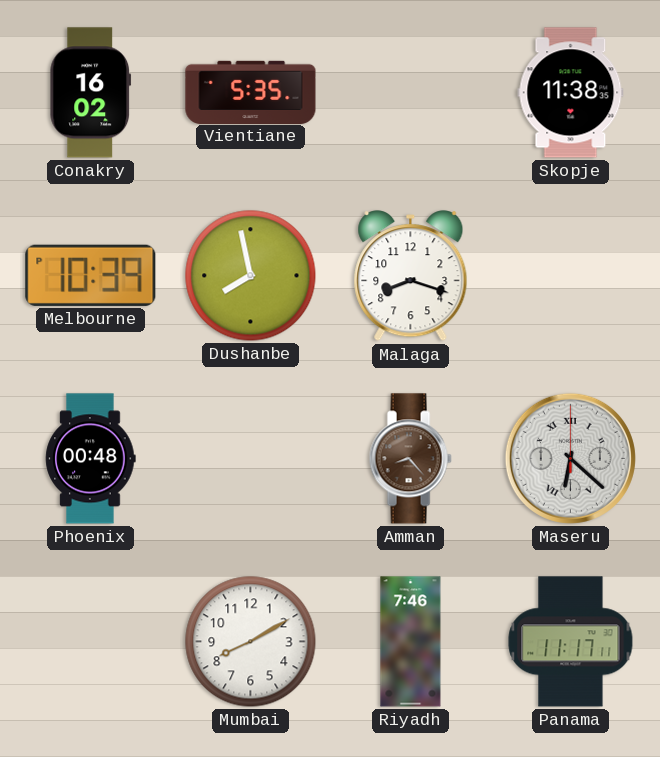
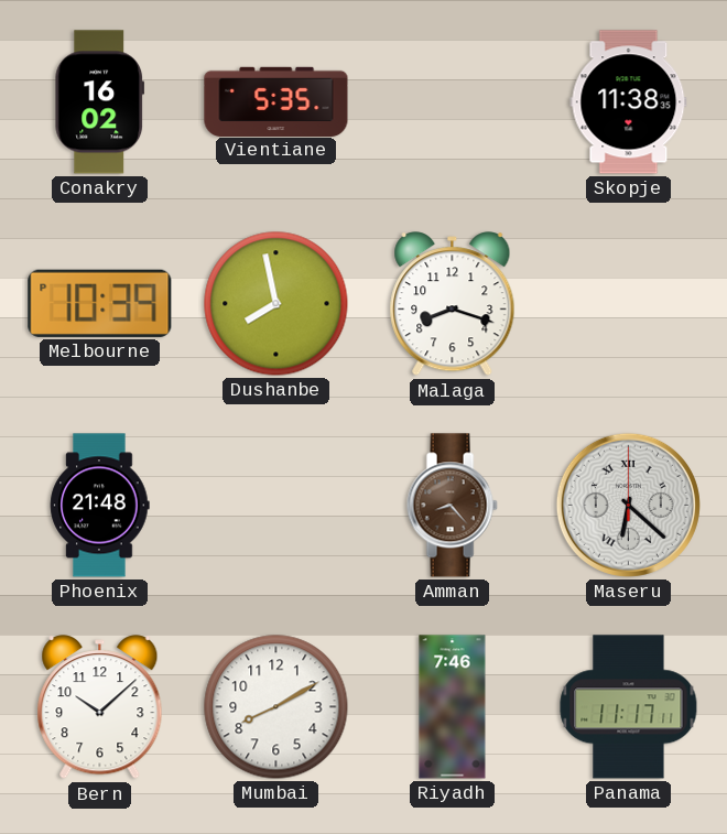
Phoenix: 00:48 -> 21:48 (100, 506)
Bern: none -> 10:08 (100, 707)
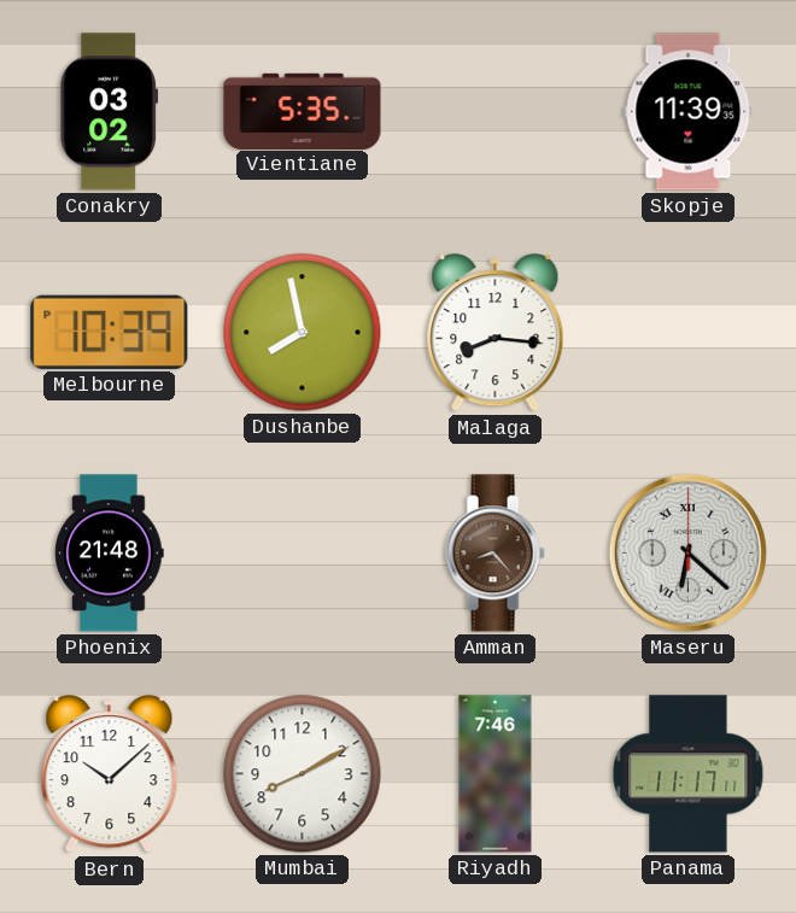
Conakry: 16:02 -> 03:02 (110, 112)
Skopje: 11:38 -> 11:39 (689, 112)
Malaga: 8:18 -> 8:16 (496, 333)
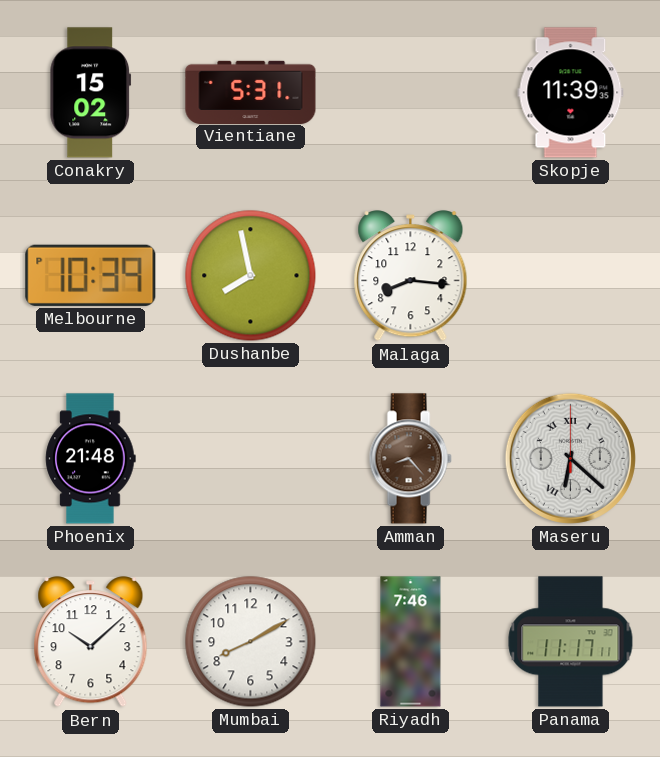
Conakry: 03:02 -> 15:02 (91, 93)
Vientiane: 5:35 -> 5:31 (251, 92)
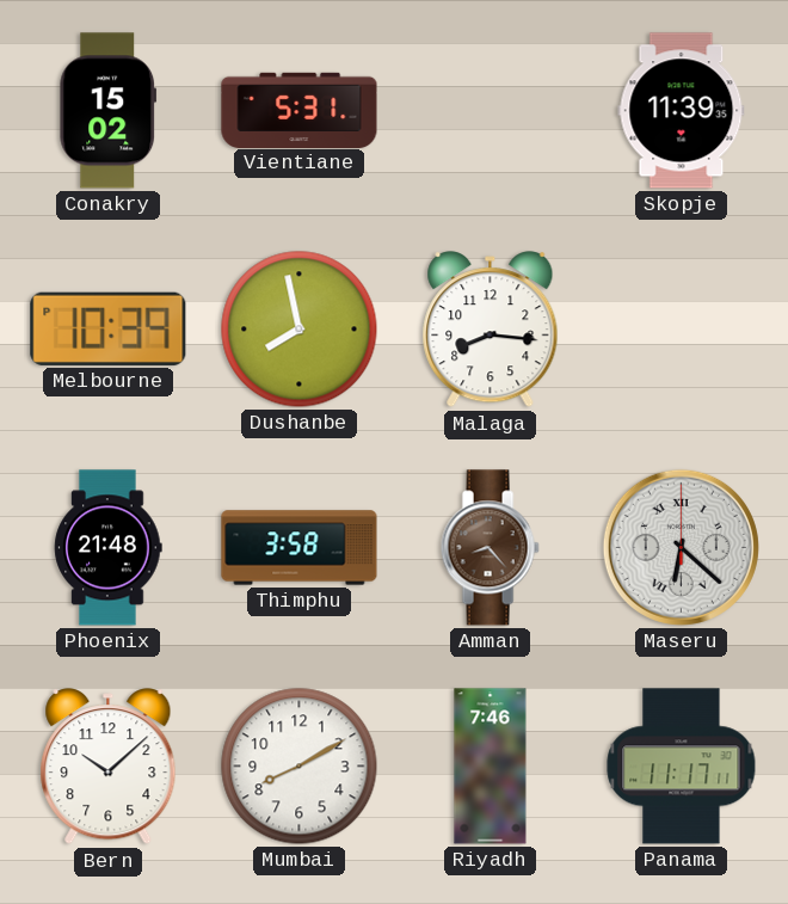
Thimphu: none -> 3:58 (300, 548)
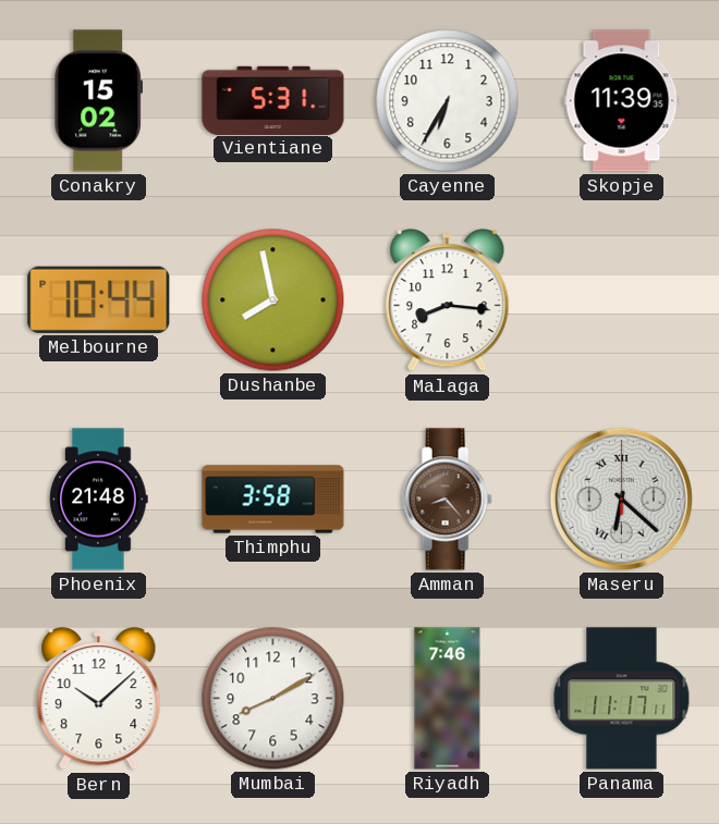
Cayenne: none -> 6:35 (448, 101)
Melbourne: 10:39 -> 10:44 (99, 299)
